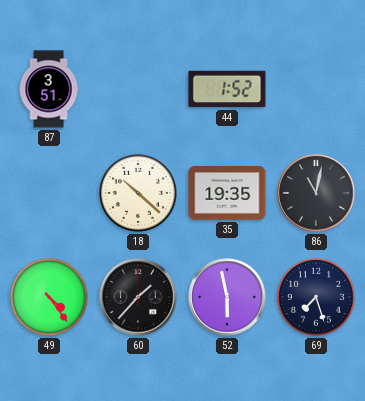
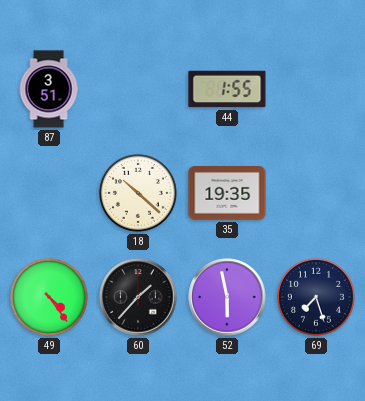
44: 1:52 -> 1:55 (227, 89)
86: 11:02 -> none (316, 193)
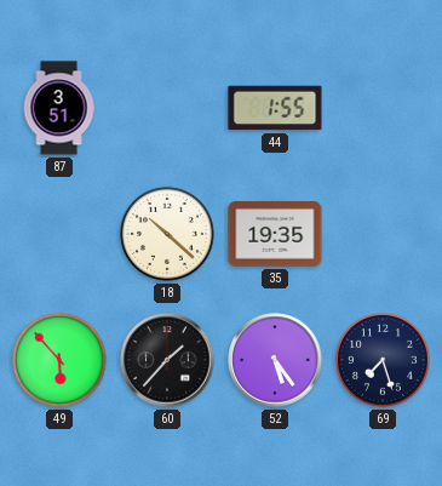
49: 4:24 -> 5:53 (59, 360)
52: 5:58 -> 5:24 (275, 360)
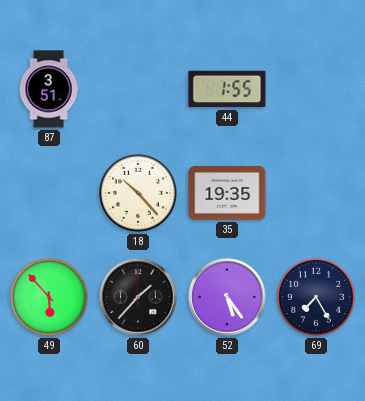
18: 10:22 -> 10:23 (138, 193)
69: 7:27 -> 7:25 (316, 297)
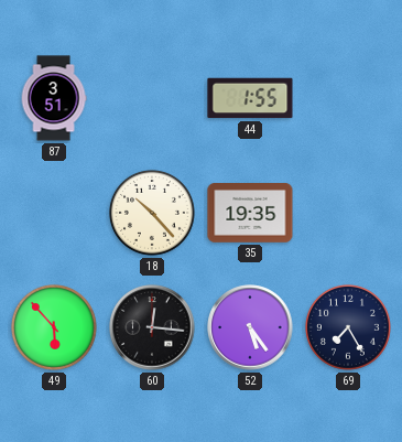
60: 1:37 -> 12:16 (152, 327)
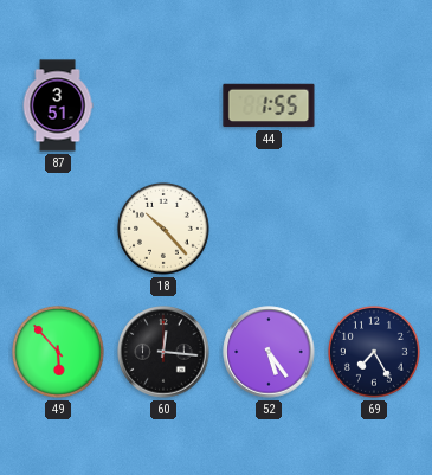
35: 19:35 -> none (250, 214)
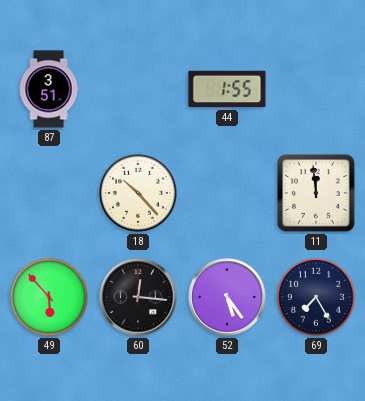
11: none -> 11:59 (317, 194)
